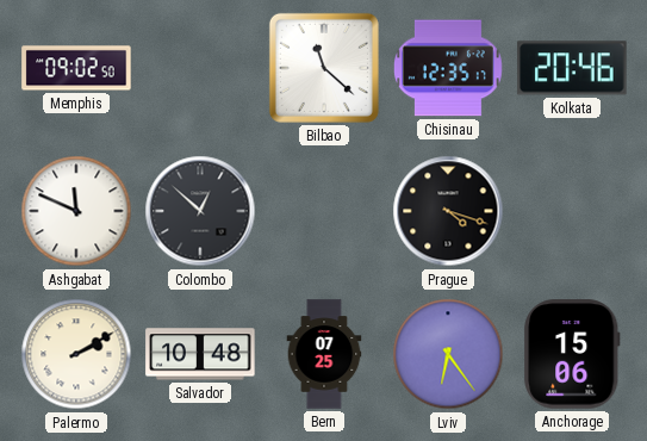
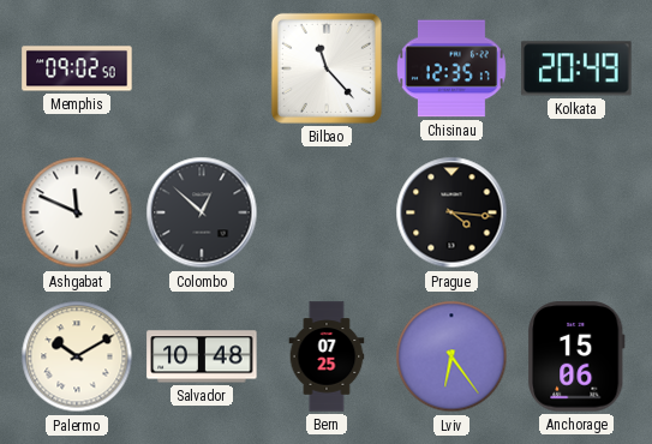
Bilbao: 11:22 -> 11:23 (327, 68)
Kolkata: 20:46 -> 20:49 (576, 68)
Prague: 4:18 -> 4:16 (451, 212)
Palermo: 2:10 -> 10:10 (77, 356)
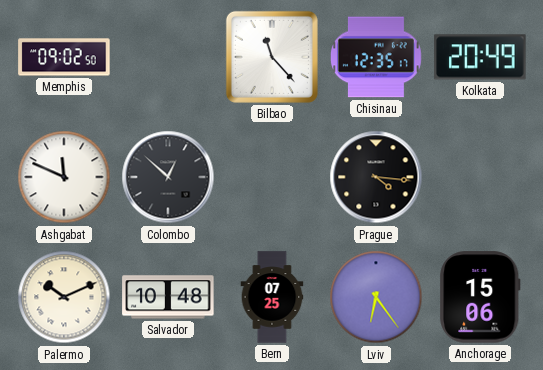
Palermo: 10:10 -> 10:11 (64, 297)
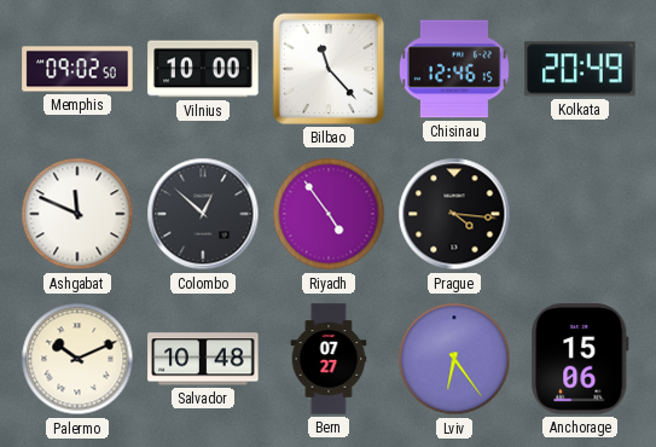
Vilnius: none -> 10:00 (203, 69)
Chisinau: 12:35 -> 12:46 (454, 69)
Riyadh: none -> 4:54 (329, 214)
Bern: 07:25 -> 07:27 (329, 359)
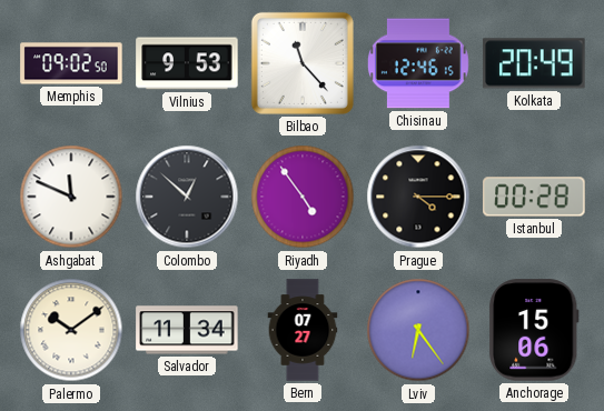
Vilnius: 10:00 -> 9:53 (187, 63)
Prague: 4:16 -> 4:15 (418, 197)
Istanbul: none -> 00:28 (534, 197)
Palermo: 10:11 -> 10:09 (71, 330)
Salvador: 10:48 -> 11:34 (187, 330)
